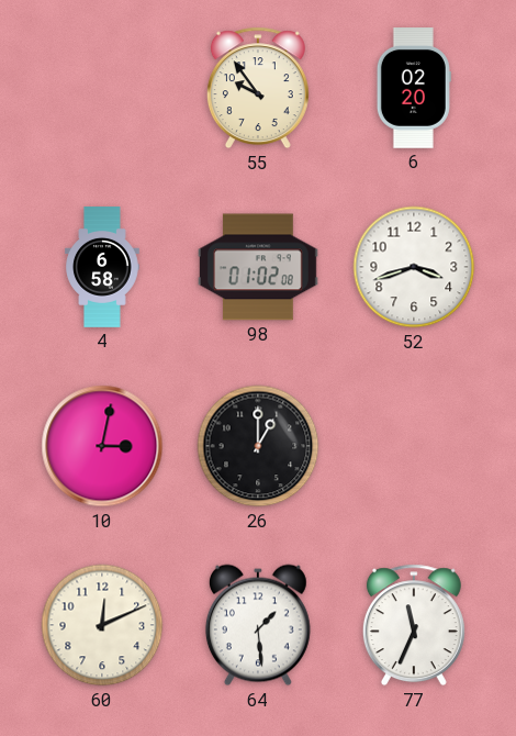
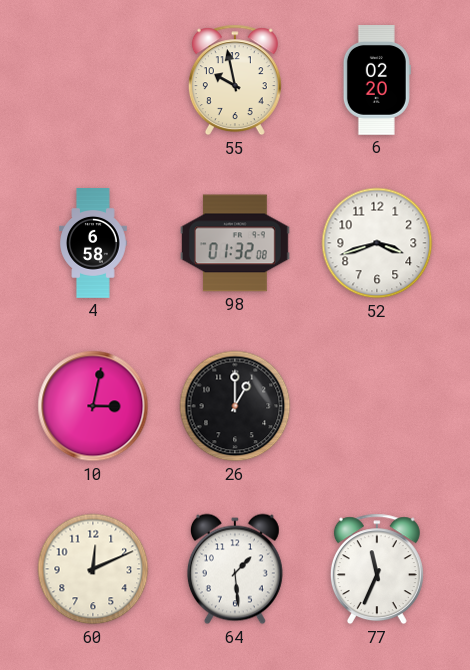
55: 9:54 -> 9:58 (235, 80)
98: 01:02 -> 01:32 (236, 243)
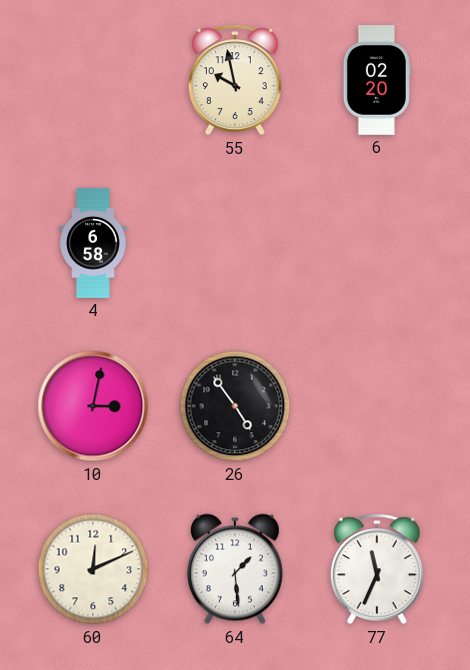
98: 01:32 -> none (236, 243)
52: 3:42 -> none (377, 243)
26: 1:00 -> 4:54 (235, 406)
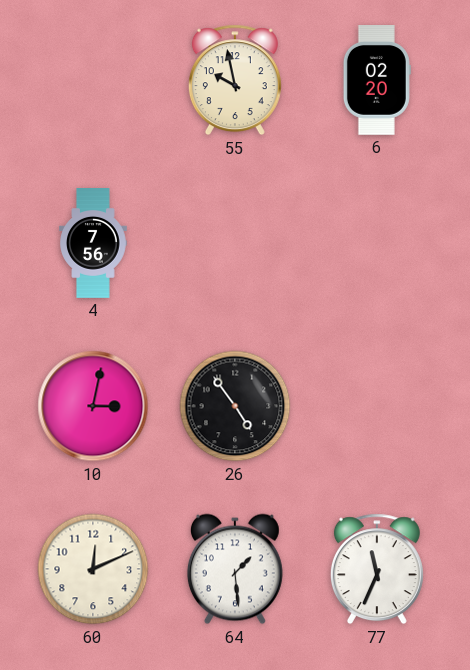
4: 6:58 -> 7:56 (93, 243)
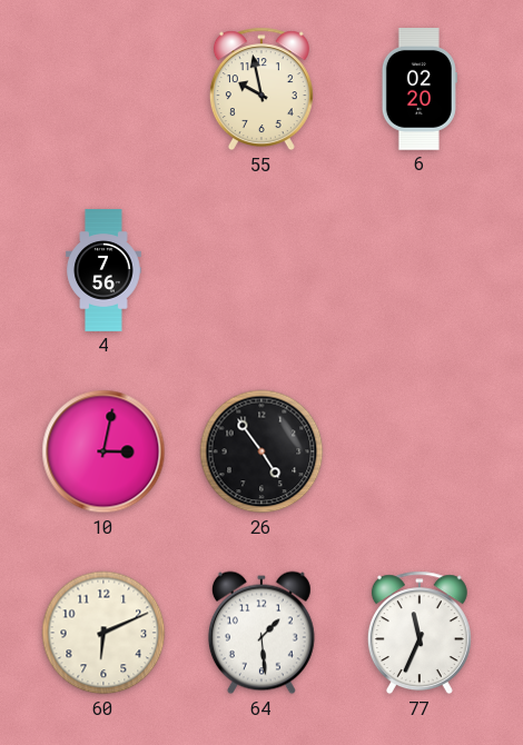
60: 12:11 -> 6:11 (103, 633)
